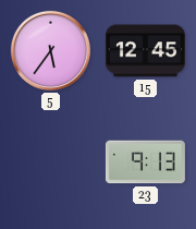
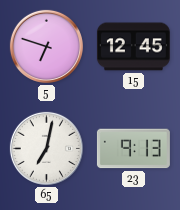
5: 5:36 -> 6:48 (46, 46)
65: none -> 7:02 (46, 148)
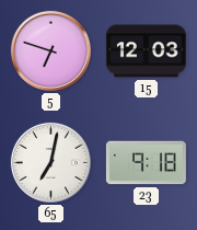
15: 12:45 -> 12:03 (146, 51)
23: 9:13 -> 9:18 (146, 163)
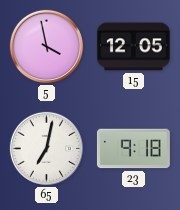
5: 6:48 -> 3:58 (46, 46)
15: 12:03 -> 12:05 (133, 47)
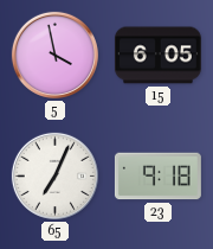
15: 12:05 -> 6:05 (157, 56)
65: 7:02 -> 7:04 (54, 175)
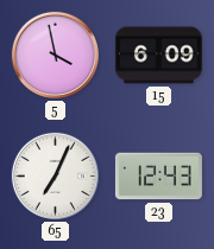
15: 6:05 -> 6:09 (158, 56)
23: 9:18 -> 12:43 (158, 177)
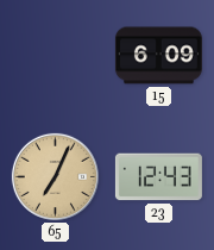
5: 3:58 -> none (55, 55)
65 dial: white -> champagne (55, 176)
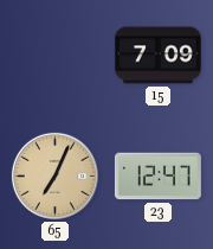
15: 6:09 -> 7:09 (157, 56)
23: 12:43 -> 12:47 (157, 177)
